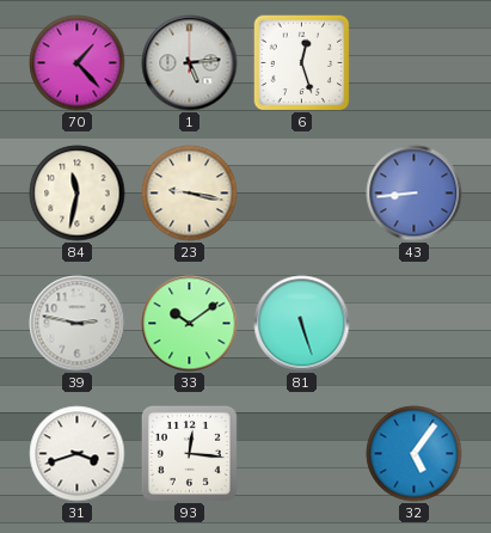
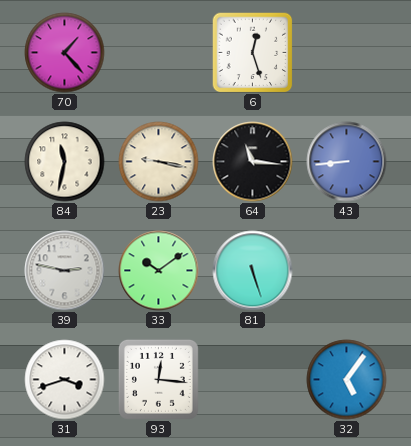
1: 5:14 -> none (190, 63)
64: none -> 11:16 (253, 162)
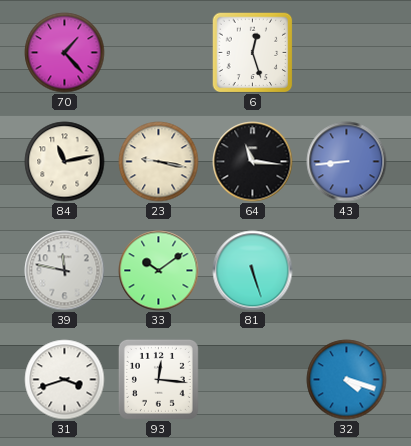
84: 11:32 -> 11:13 (65, 162)
39: 2:47 -> 11:47 (65, 271)
32: 5:06 -> 4:18 (347, 380)
